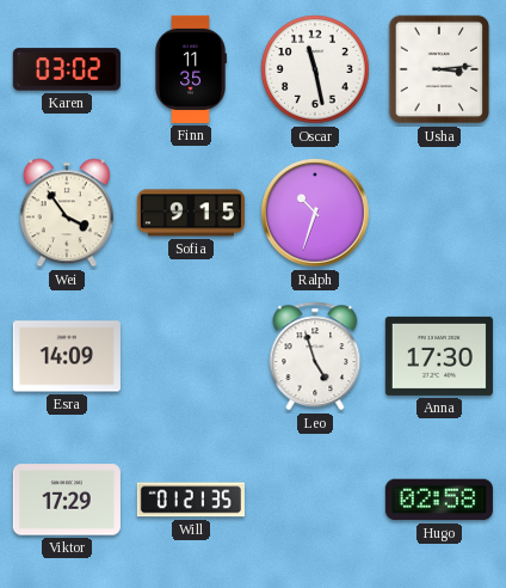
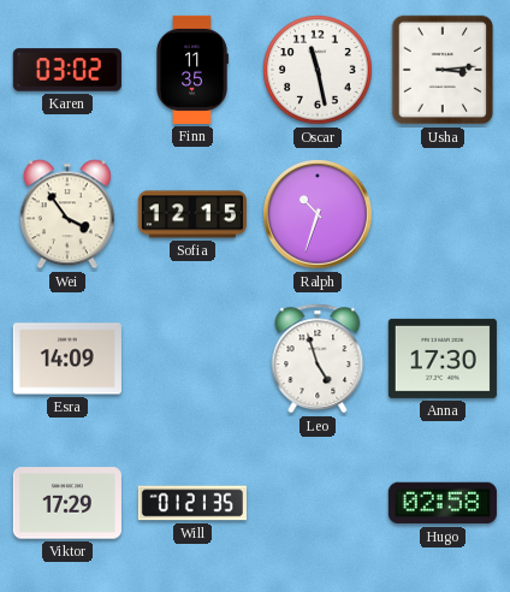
Sofia: 9:15 -> 12:15 (192, 214)
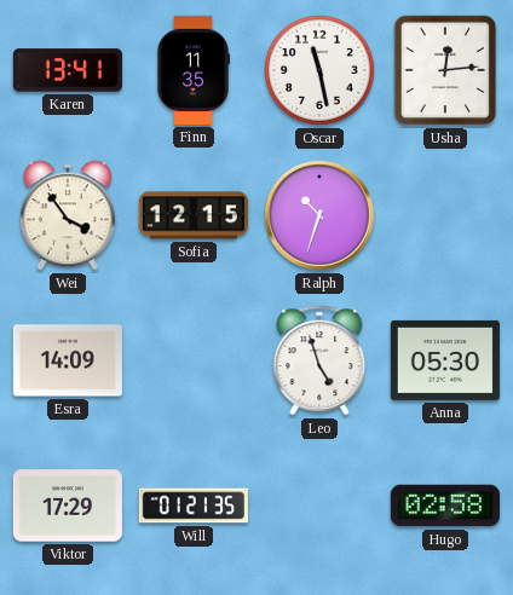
Karen: 03:02 -> 13:41 (68, 70)
Usha: 3:14 -> 12:14 (445, 70)
Anna: 17:30 -> 05:30 (445, 360)
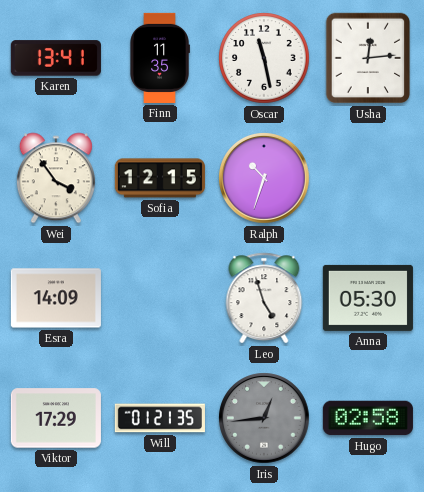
Iris: none -> 12:44 (264, 418)
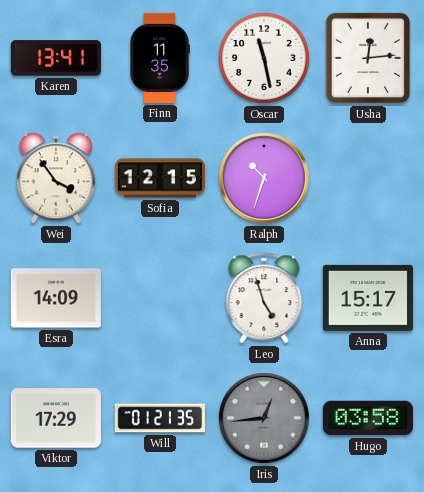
Anna: 05:30 -> 15:17 (368, 298)
Hugo: 02:58 -> 03:58 (368, 418)
